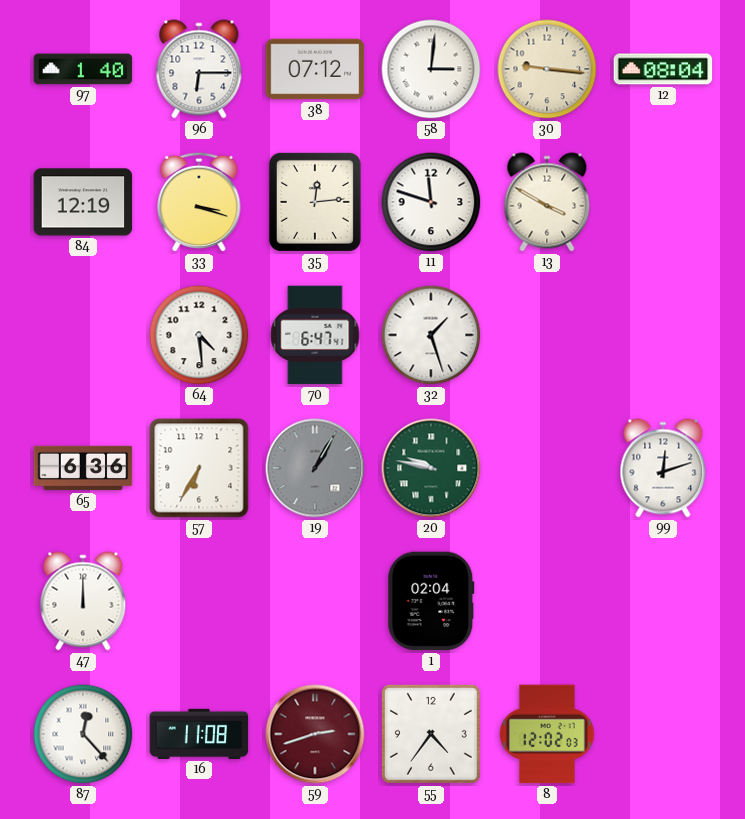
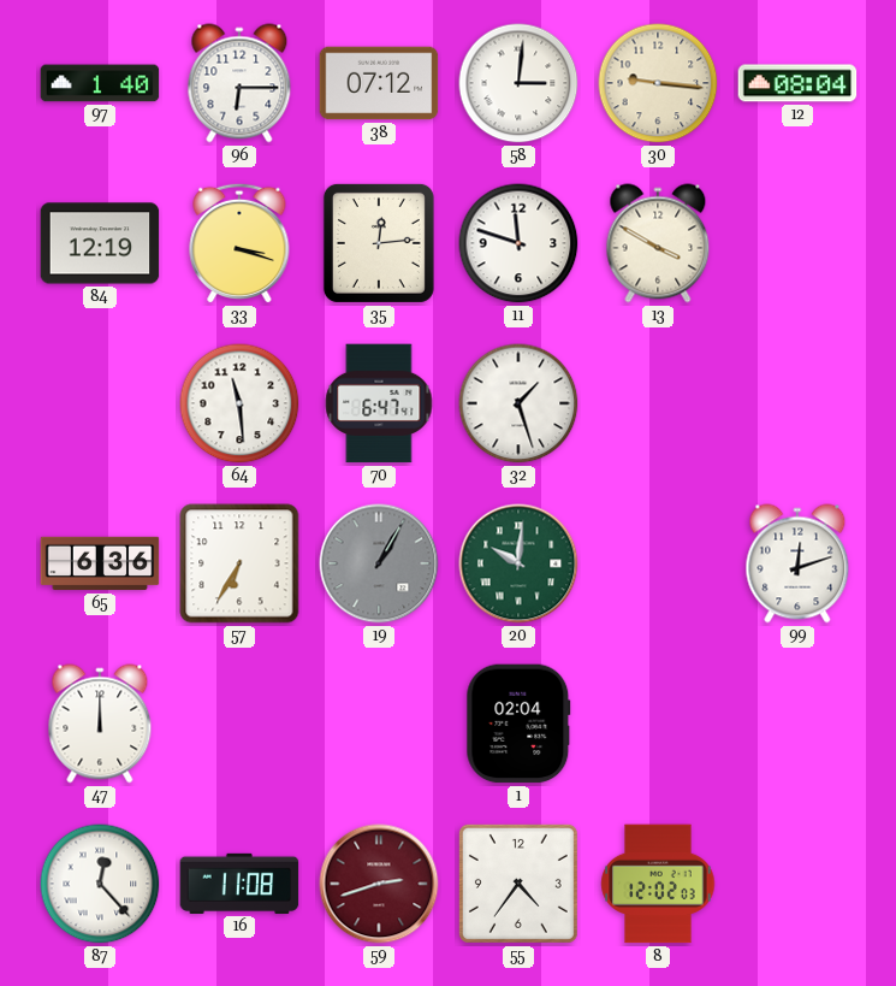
64: 4:29 -> 11:29 (239, 403)
20: 9:47 -> 10:01 (518, 563)
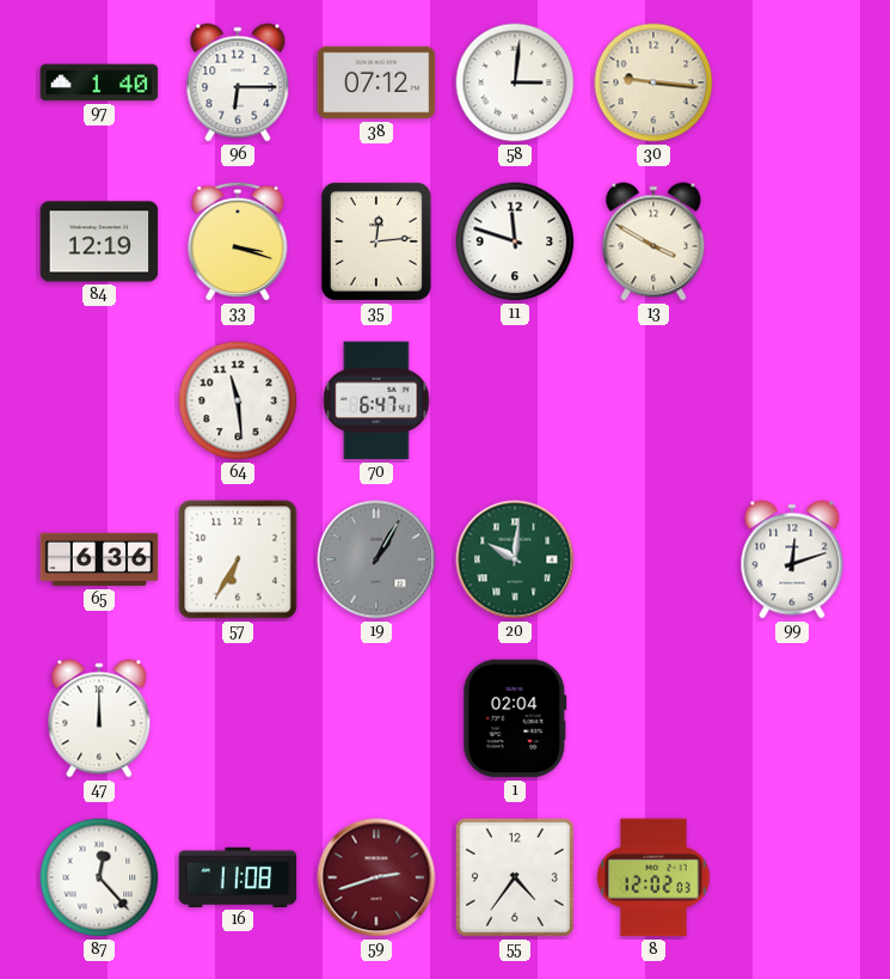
12: 08:04 -> none (797, 83)
32: 1:27 -> none (518, 403)
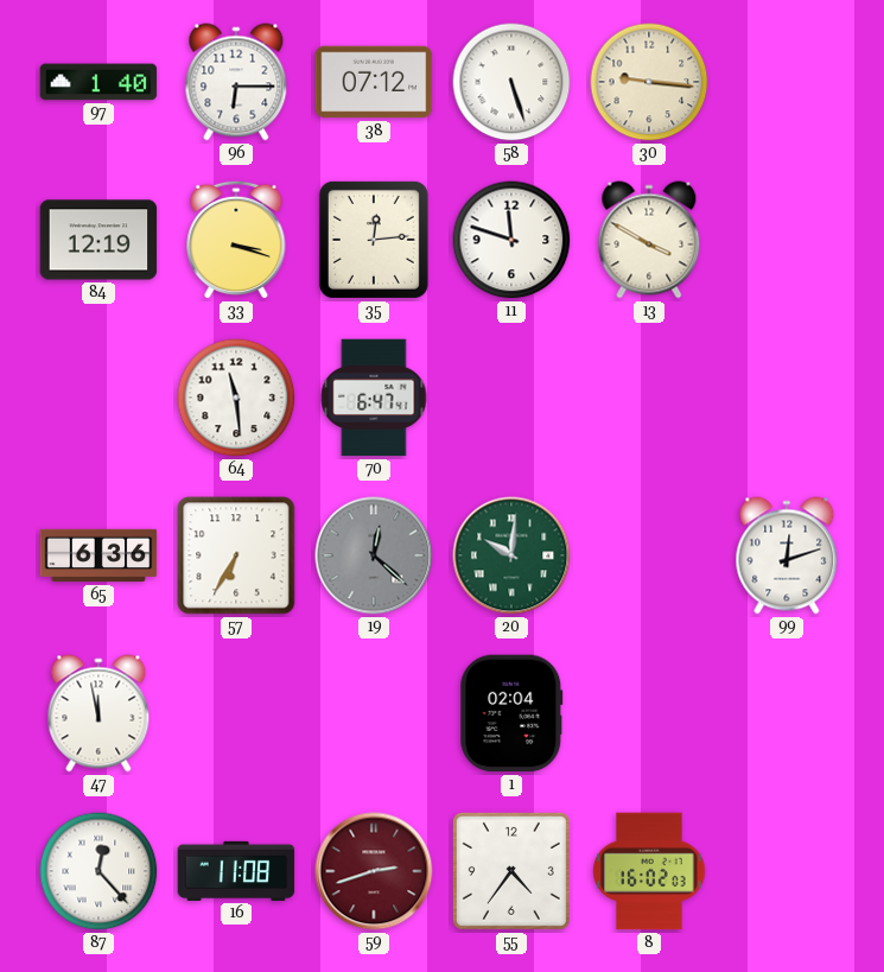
58: 3:01 -> 5:27 (511, 82)
19: 1:05 -> 12:22 (374, 555)
47: 12:00 -> 11:58 (98, 713)
8: 12:02 -> 16:02 (649, 871)
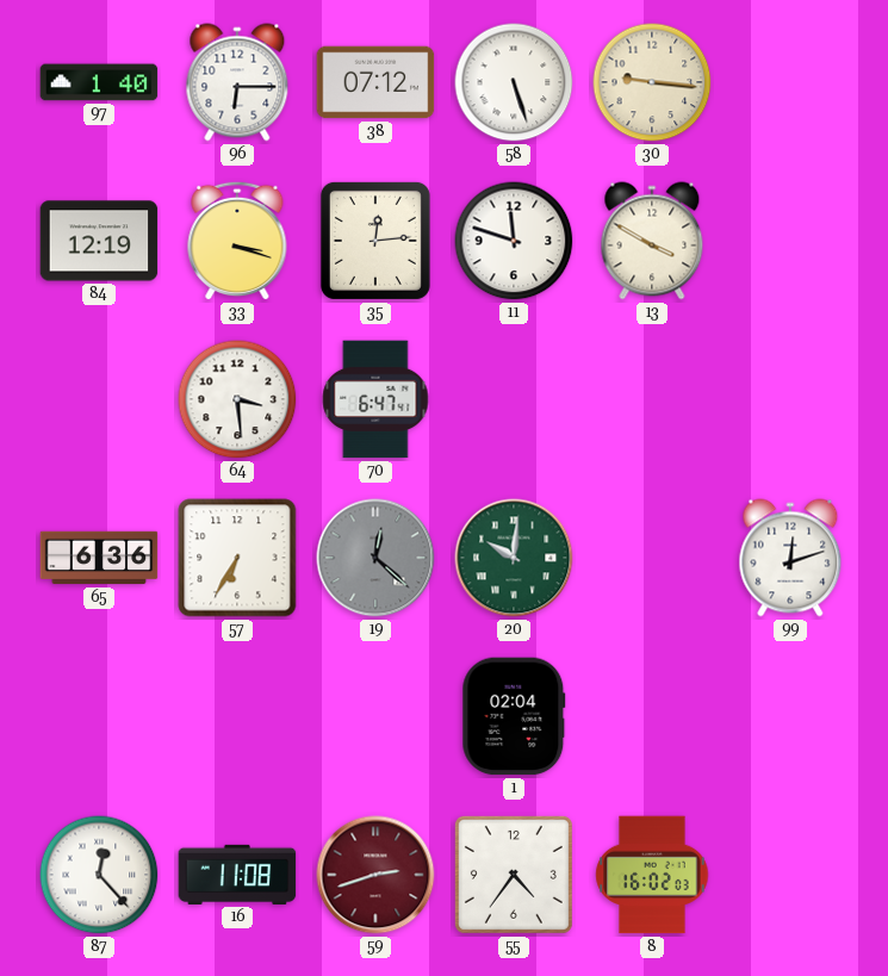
64: 11:29 -> 3:29 (237, 399)
47: 11:58 -> none (98, 713)
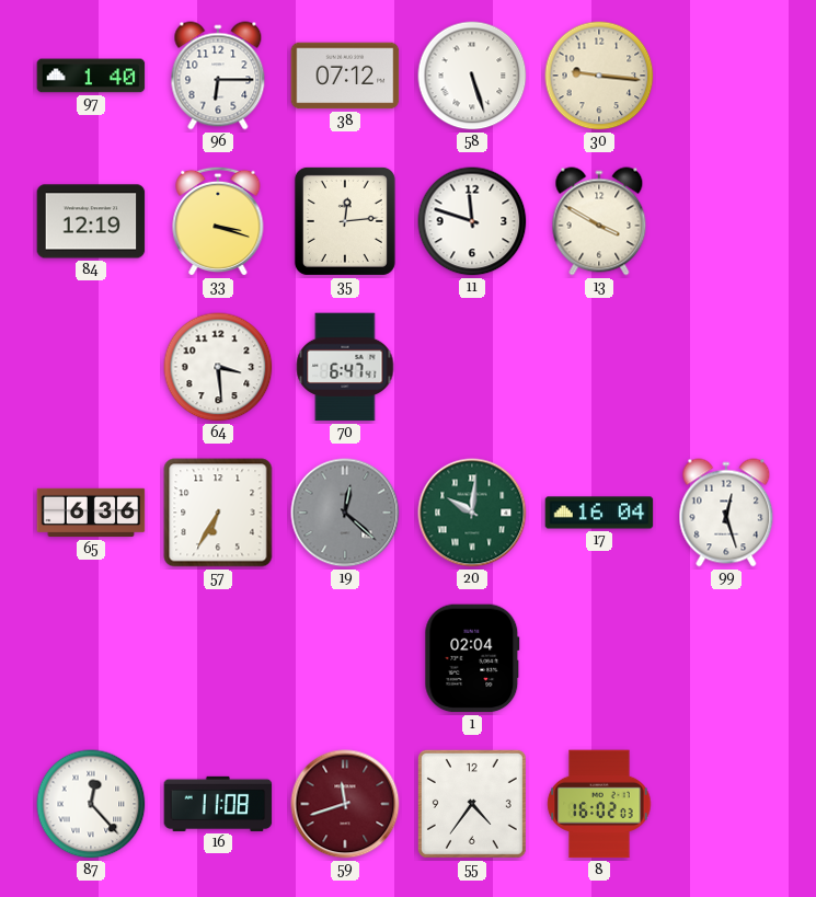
17: none -> 16:04 (599, 513)
99: 12:12 -> 12:27 (726, 513)
59: 2:42 -> 11:42 (345, 804)
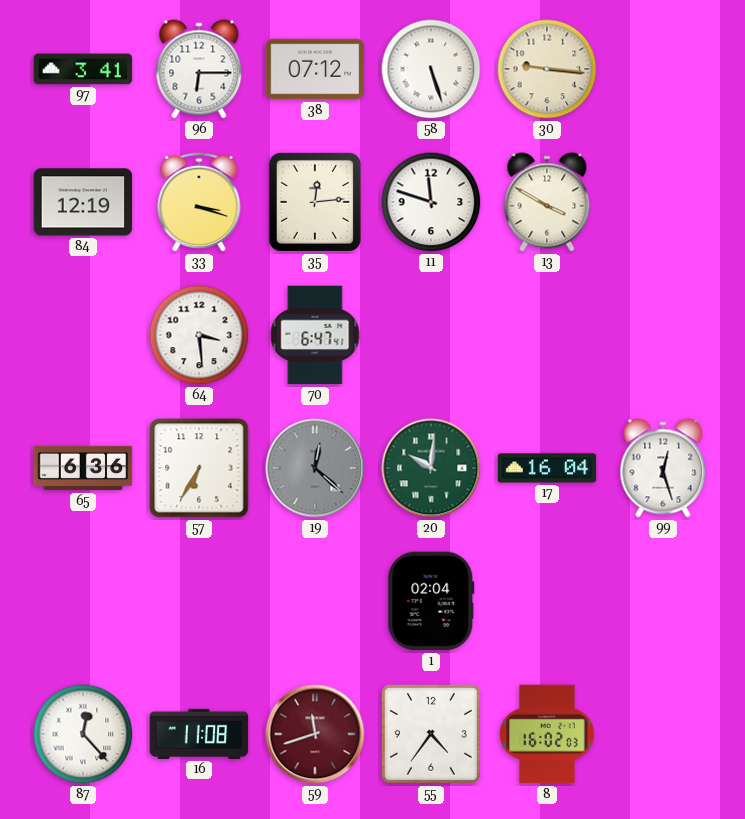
97: 1:40 -> 3:41 (83, 69)
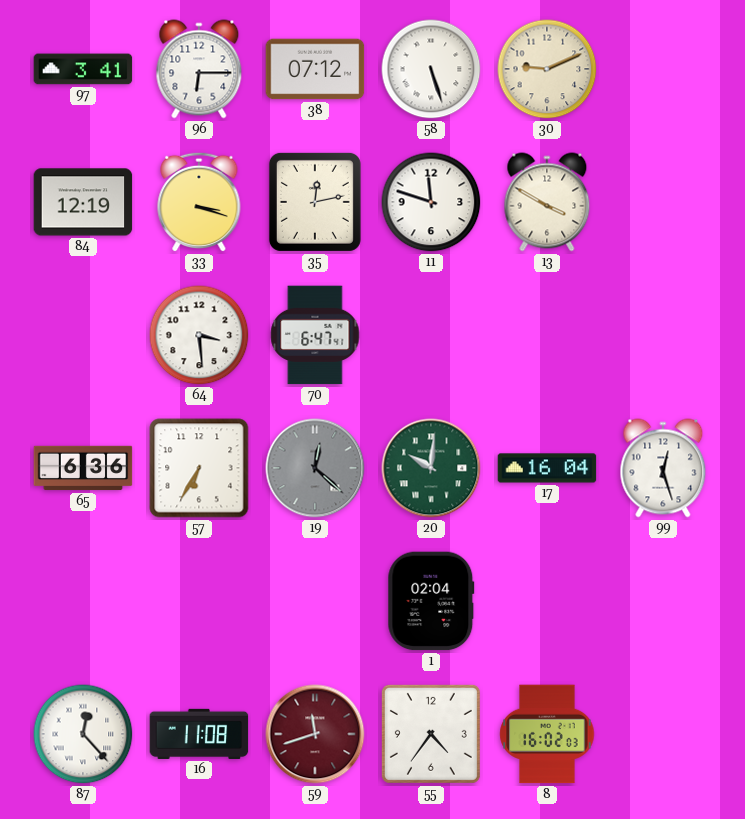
30: 9:16 -> 9:11 (547, 69)
35: 12:14 -> 12:13 (315, 202)
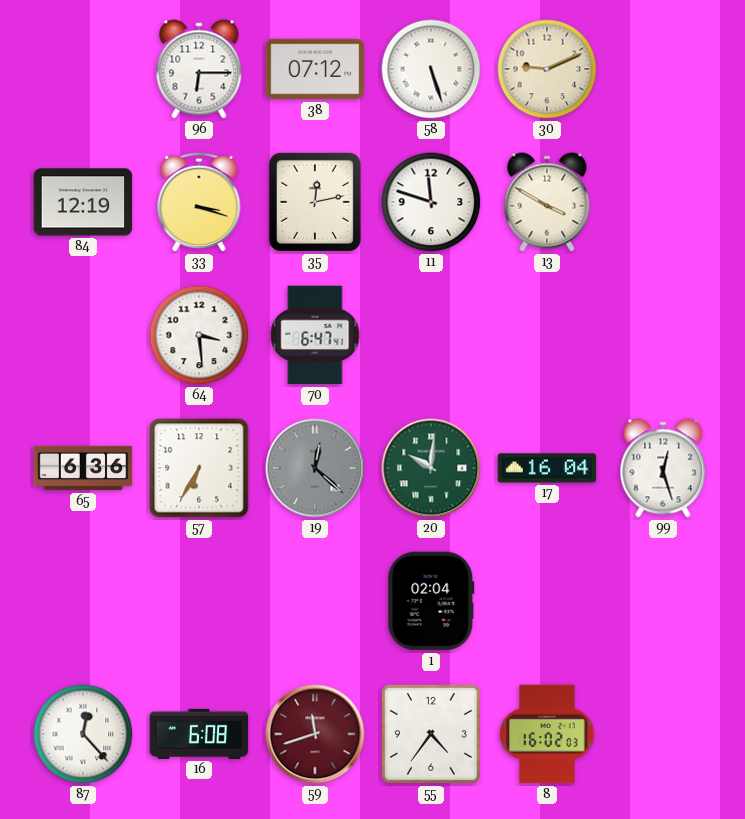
97: 3:41 -> none (83, 69)
16: 11:08 -> 6:08 (199, 734)
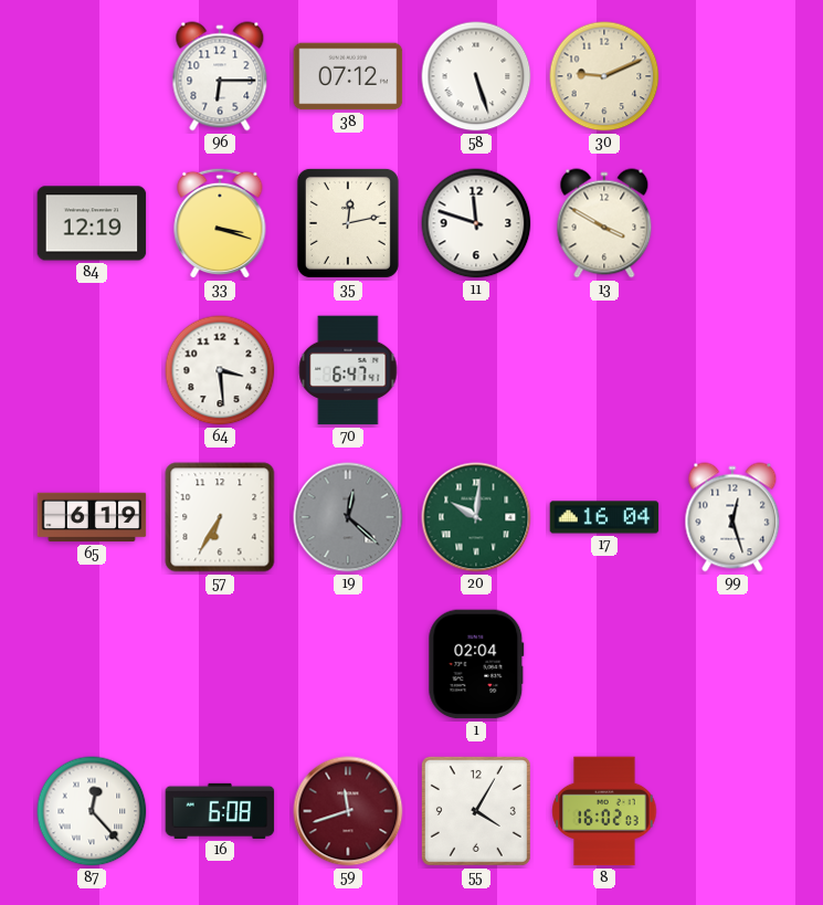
65: 6:36 -> 6:19 (92, 517)
55: 4:36 -> 4:05 (476, 811)
